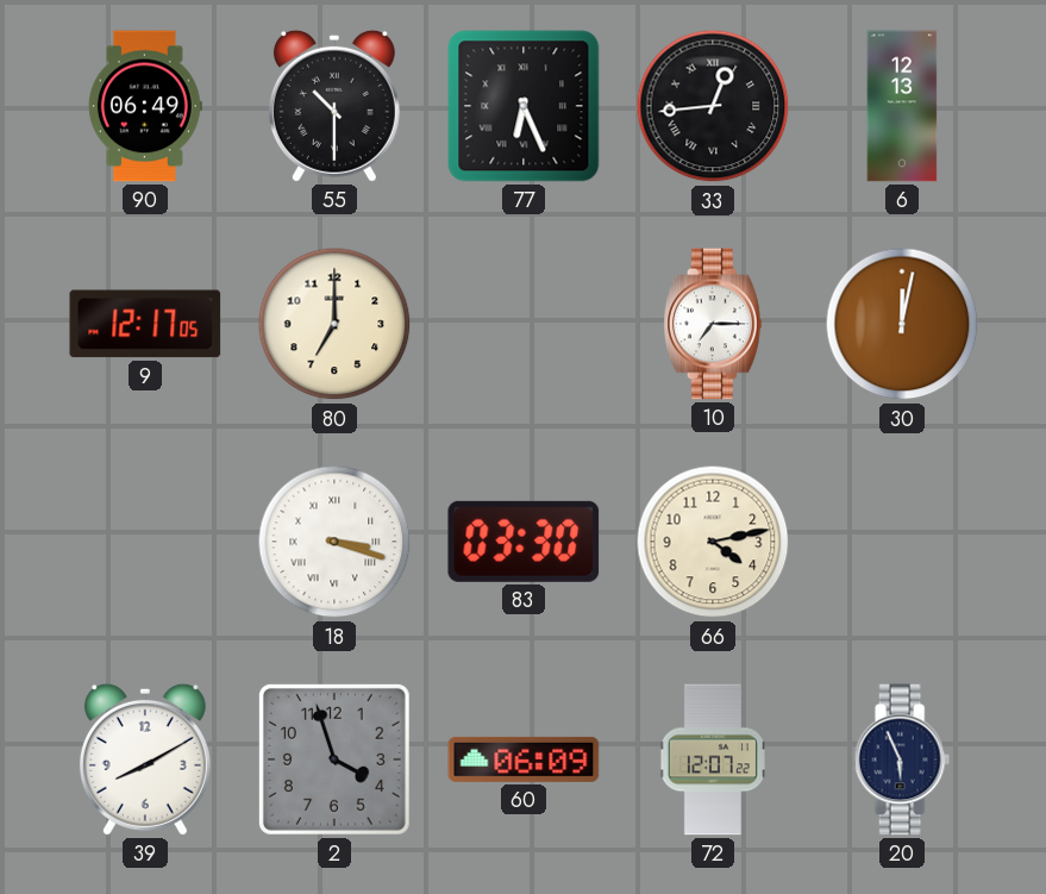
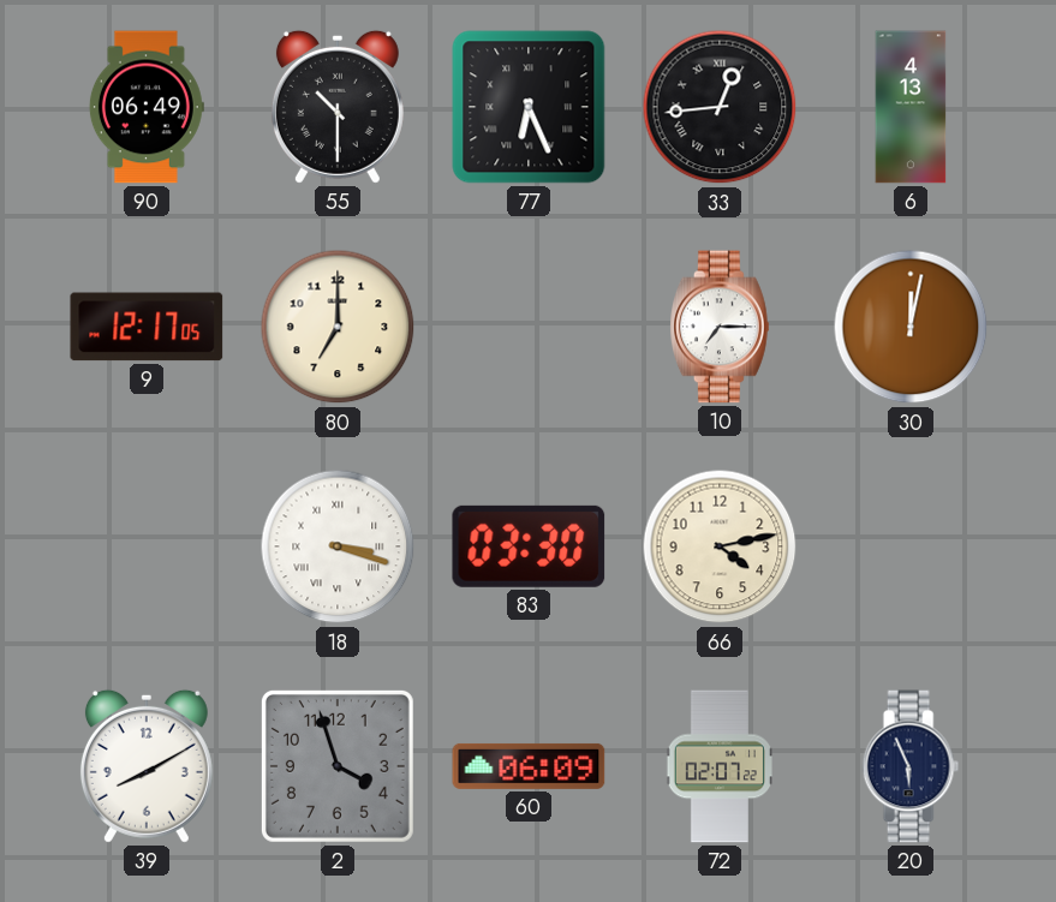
6: 12:13 -> 4:13 (911, 107)
72: 12:07 -> 02:07 (720, 766)
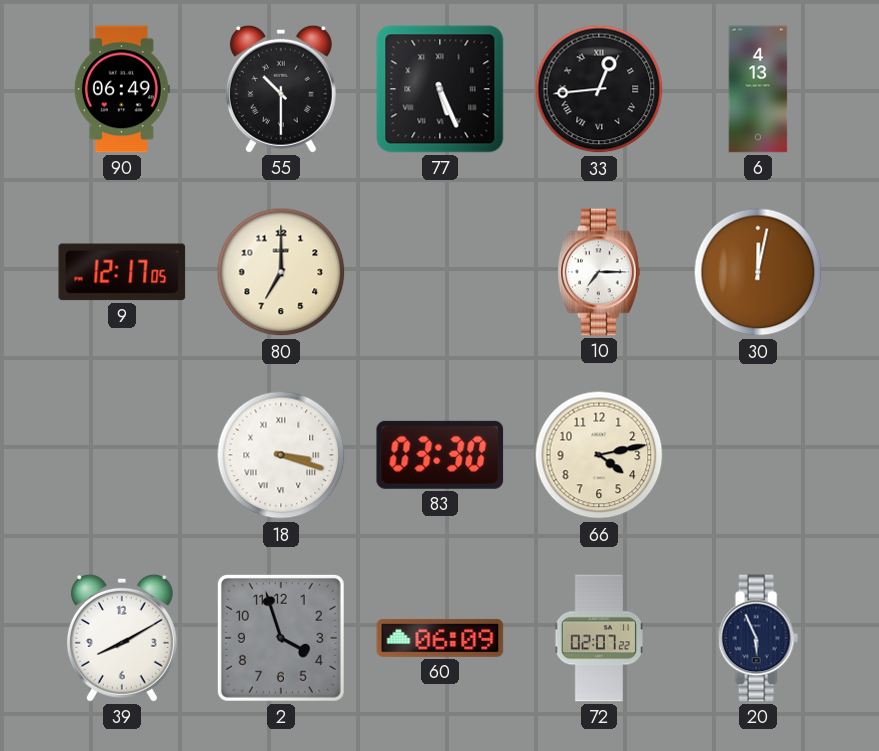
77: 6:26 -> 5:26 (440, 89)
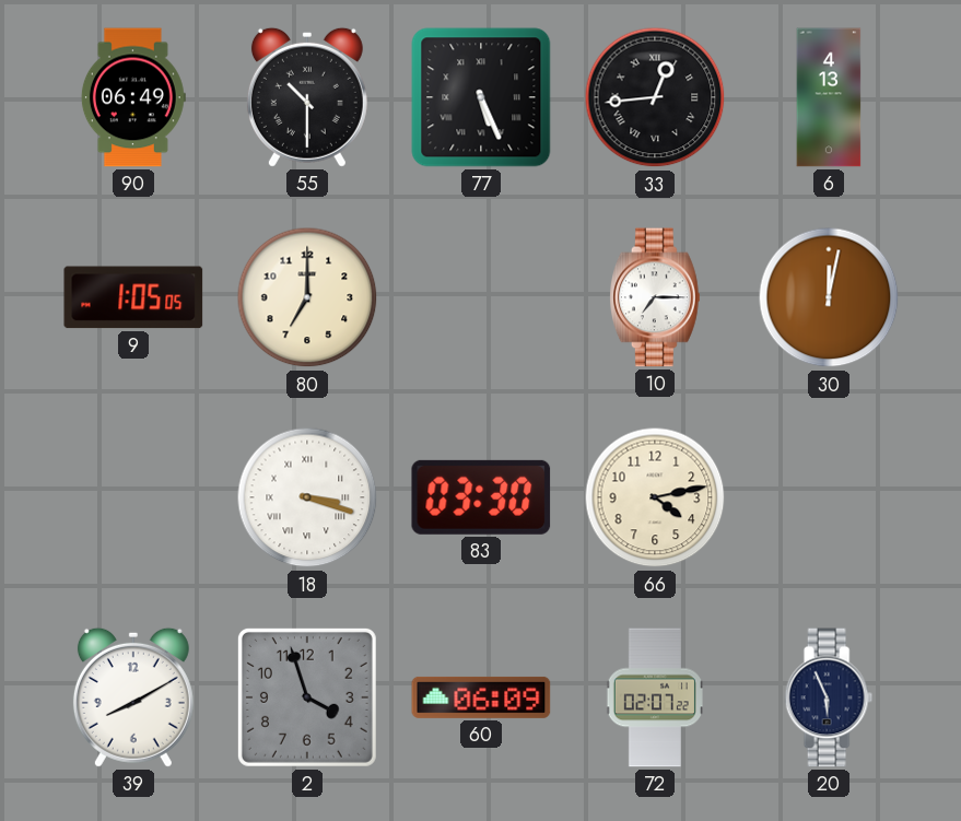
9: 12:17 -> 1:05 (133, 297)
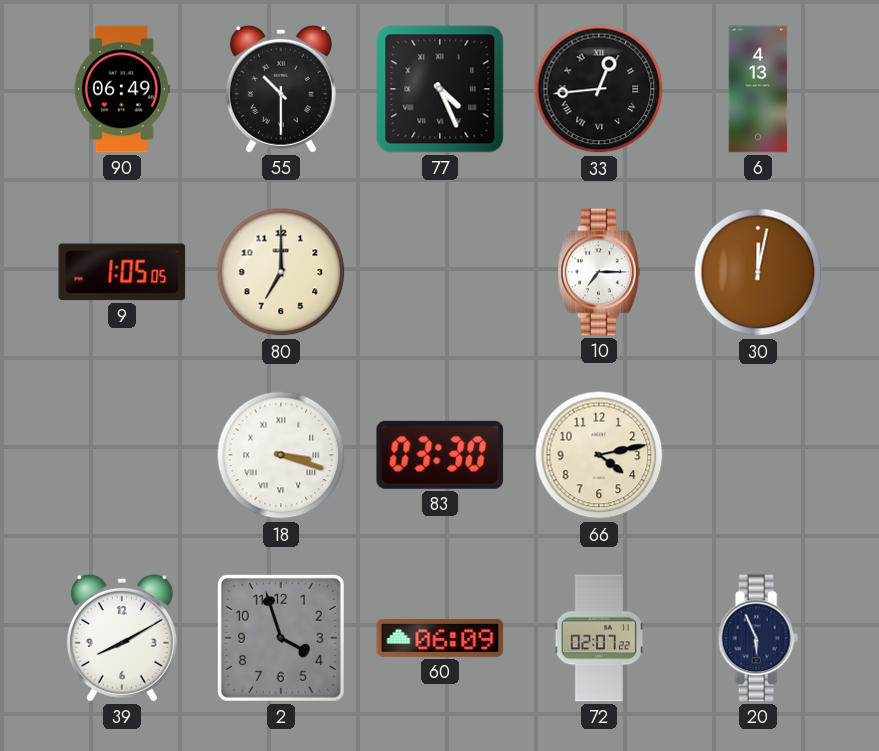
77: 5:26 -> 4:26 (440, 89)
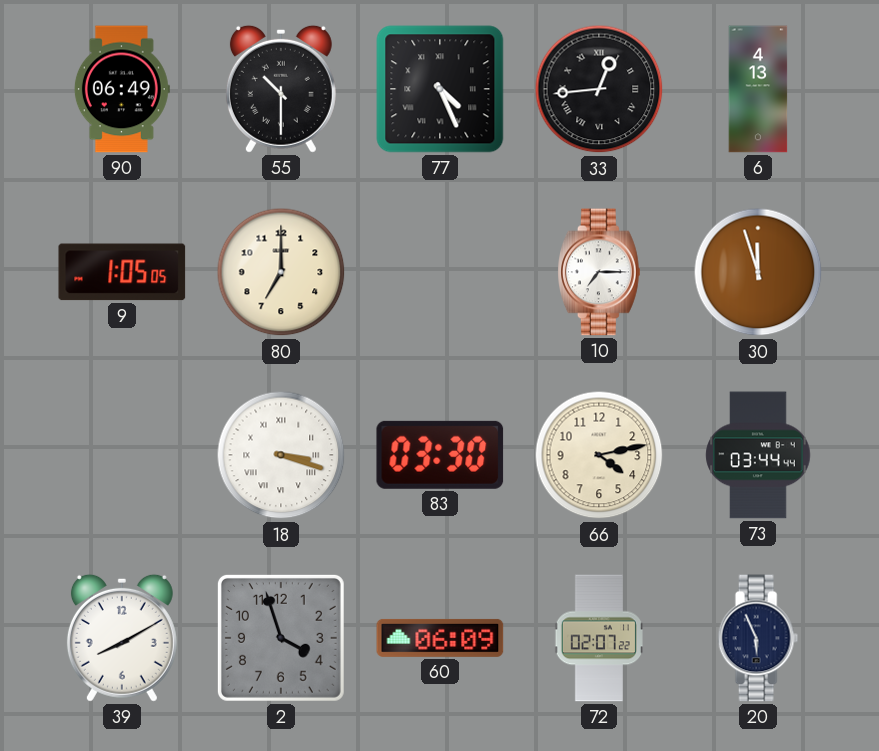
30: 12:02 -> 11:57 (758, 272)
73: none -> 03:44 (758, 455)
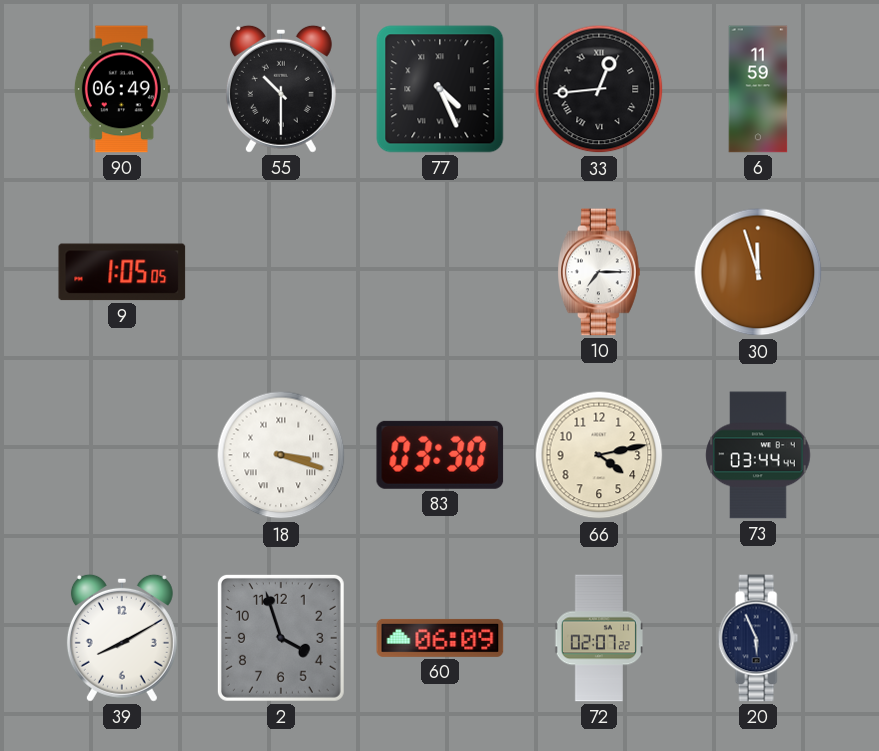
6: 4:13 -> 11:59 (758, 89)
80: 7:00 -> none (281, 272)
